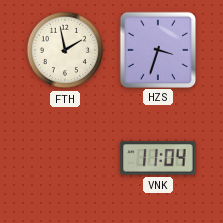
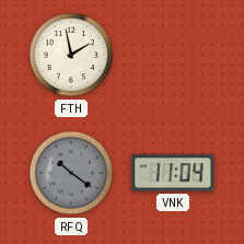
HZS: 3:33 -> none (157, 49)
RFQ: none -> 10:21 (71, 173)
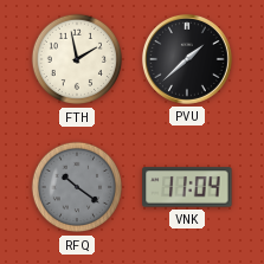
PVU: none -> 1:38 (187, 59)
